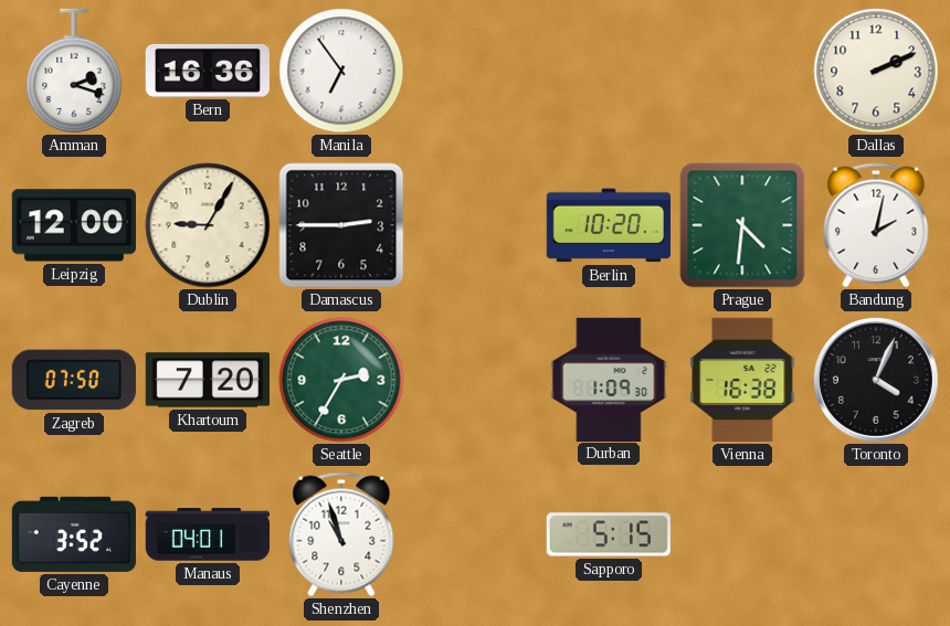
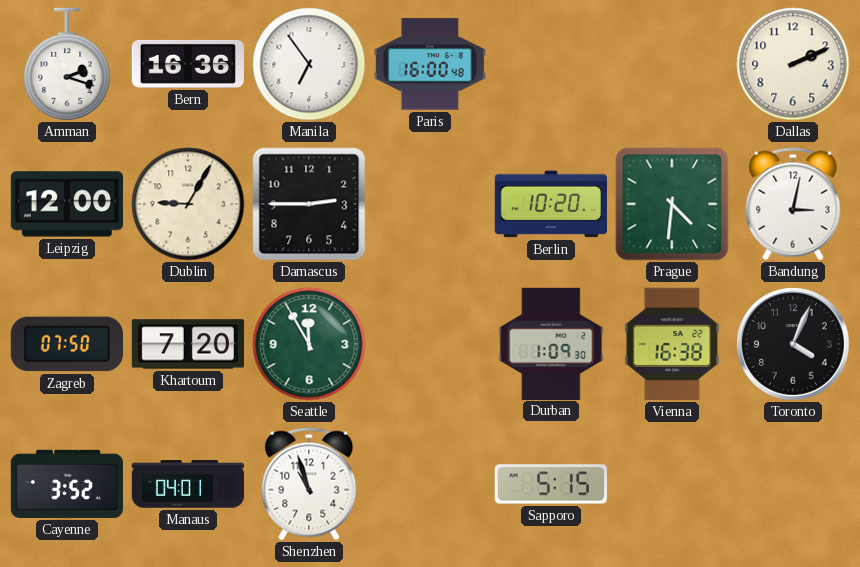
Paris: none -> 16:00 (430, 64)
Bandung: 2:02 -> 3:02 (793, 204)
Seattle: 2:35 -> 11:55 (309, 344)
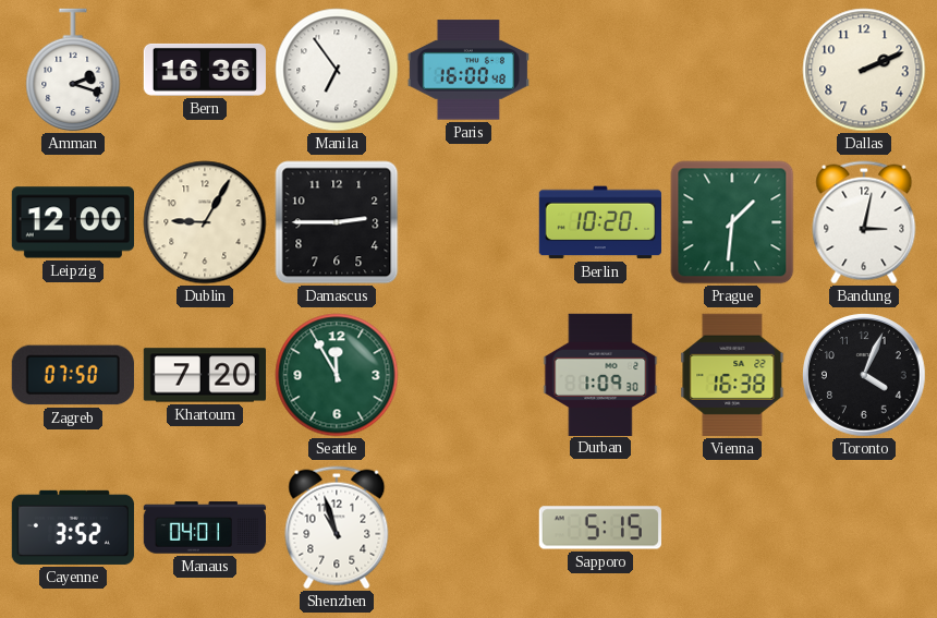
Prague: 4:31 -> 1:31 (732, 222)
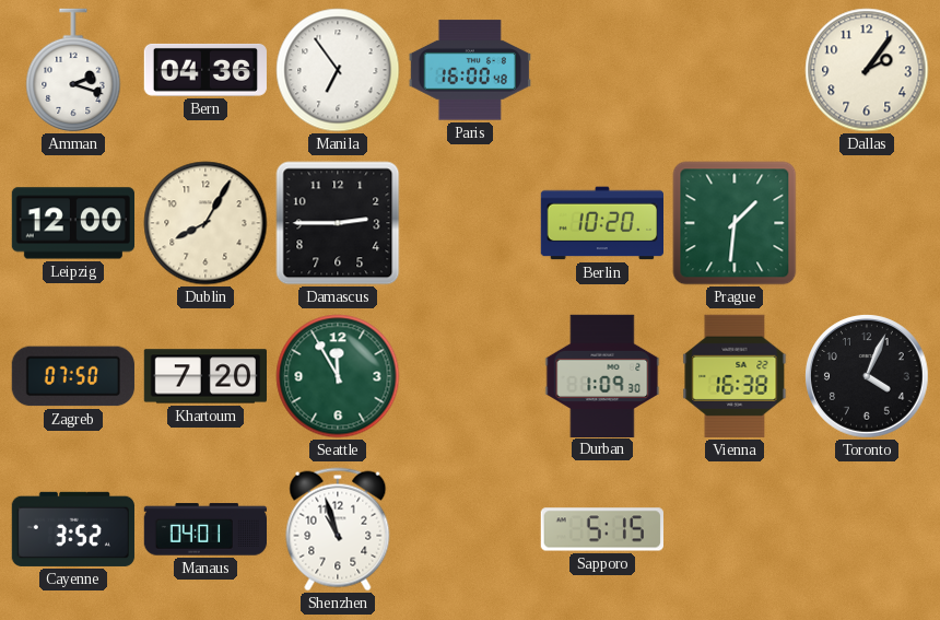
Bern: 16:36 -> 04:36 (205, 70)
Dallas: 2:11 -> 2:06 (867, 70)
Dublin: 9:05 -> 8:05 (205, 223)
Bandung: 3:02 -> none (864, 222)
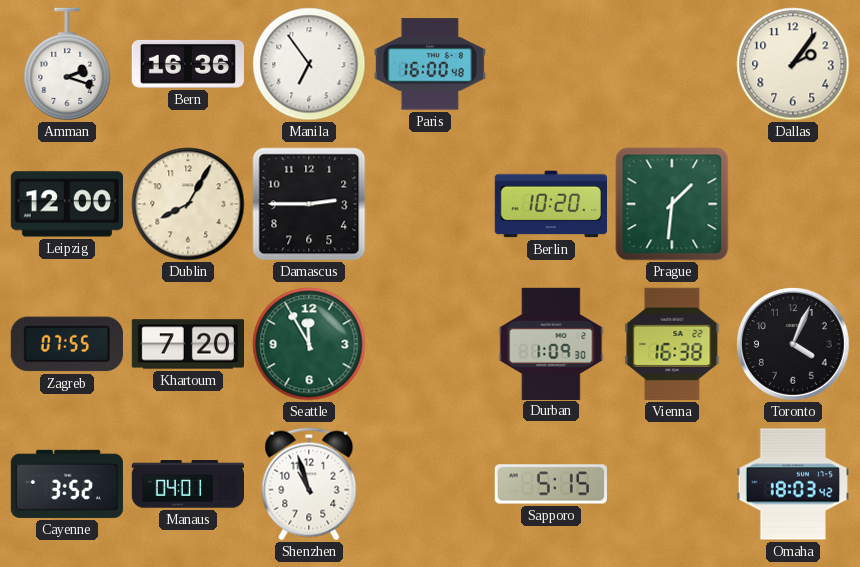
Bern: 04:36 -> 16:36 (188, 64)
Zagreb: 07:50 -> 07:55 (67, 344)
Omaha: none -> 18:03 (792, 484)
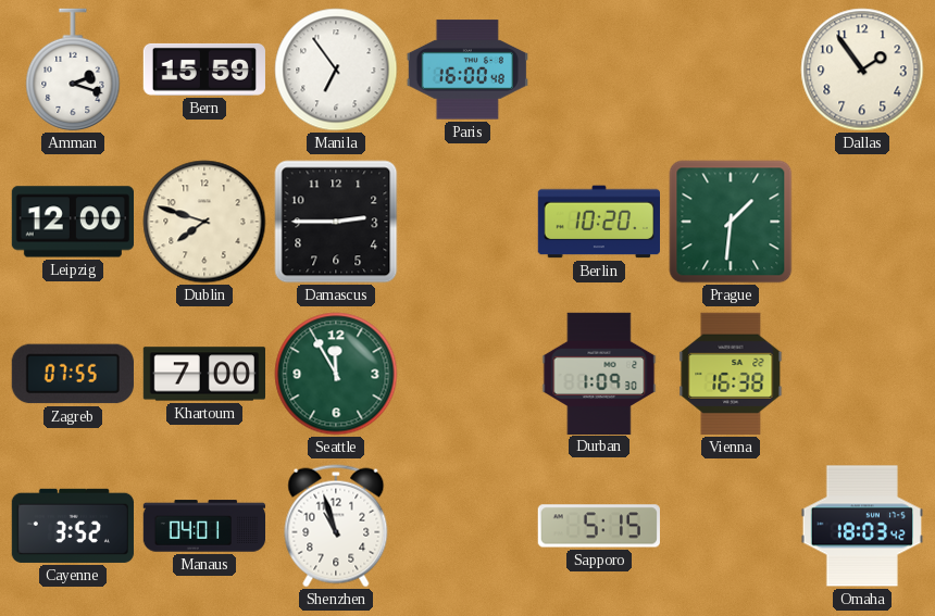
Bern: 16:36 -> 15:59 (204, 70)
Dallas: 2:06 -> 1:54 (862, 70)
Dublin: 8:05 -> 7:48 (204, 222)
Khartoum: 7:20 -> 7:00 (203, 374)
Toronto: 4:04 -> none (794, 345)
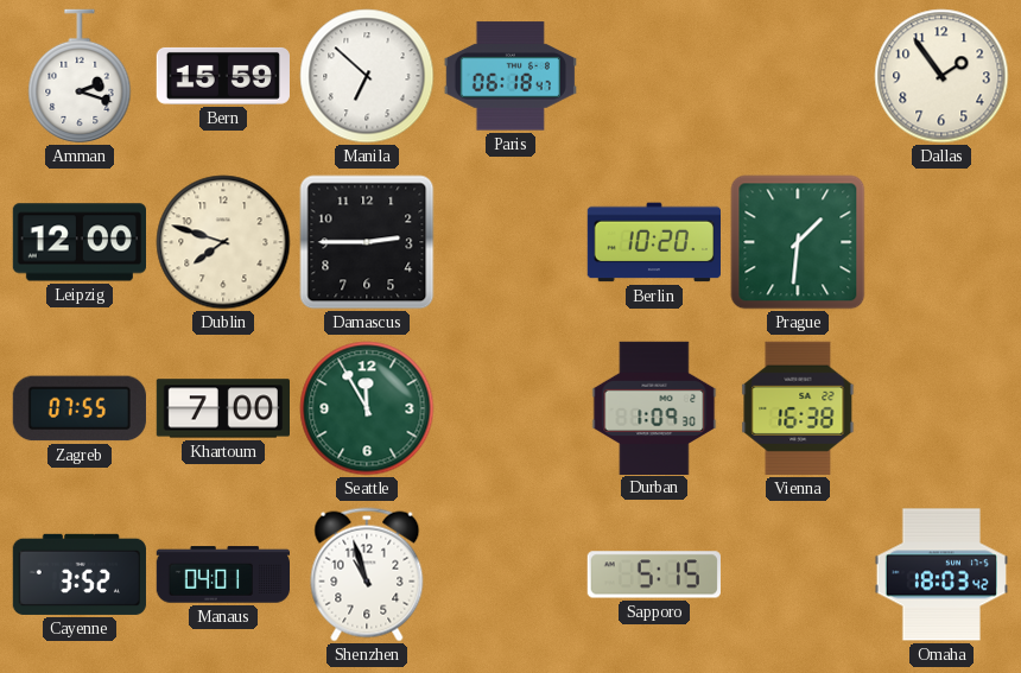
Manila: 6:54 -> 6:52 (367, 76)
Paris: 16:00 -> 06:18 (510, 76)
